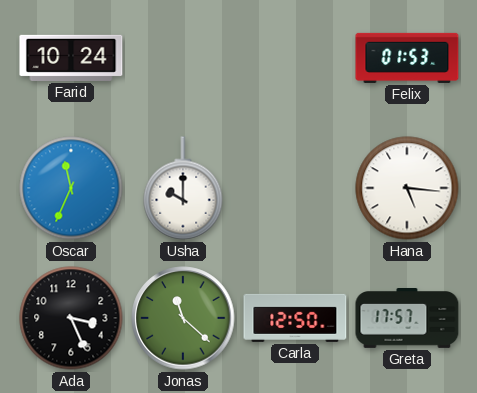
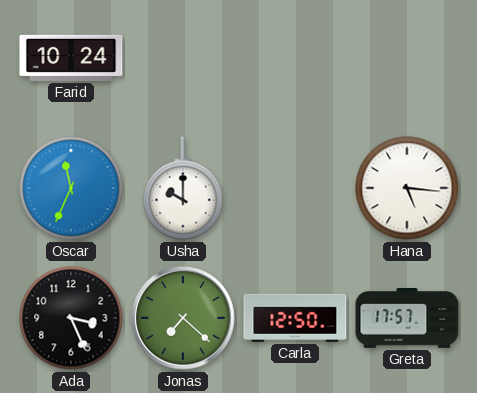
Felix: 01:53 -> none (407, 58)
Jonas: 11:22 -> 7:22 (183, 318)
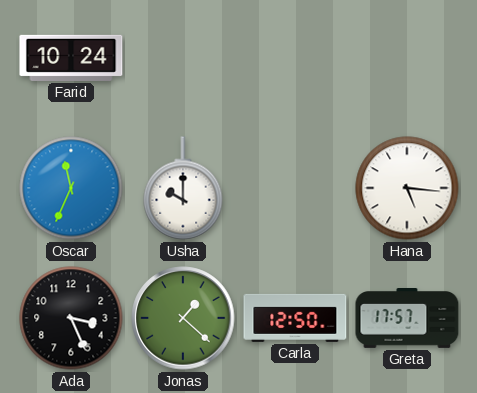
Jonas: 7:22 -> 1:22 (183, 318)
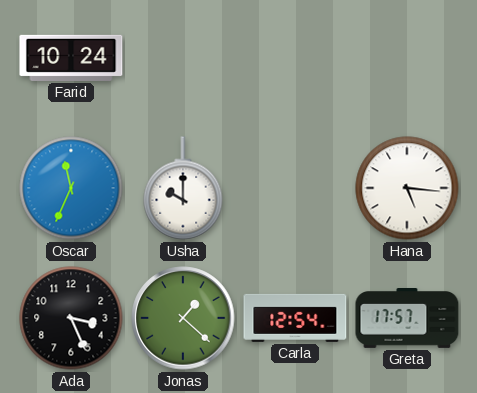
Carla: 12:50 -> 12:54 (295, 318)
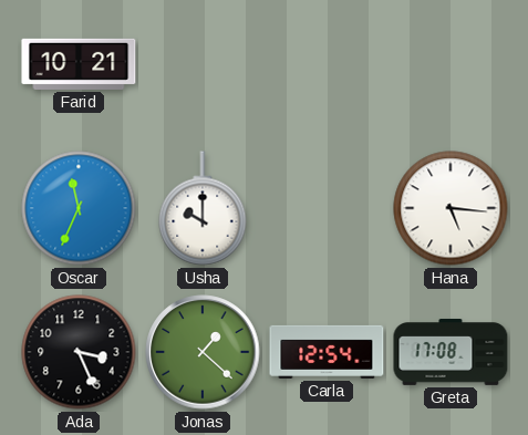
Farid: 10:24 -> 10:21 (79, 64)
Greta: 17:57 -> 17:08 (451, 353)
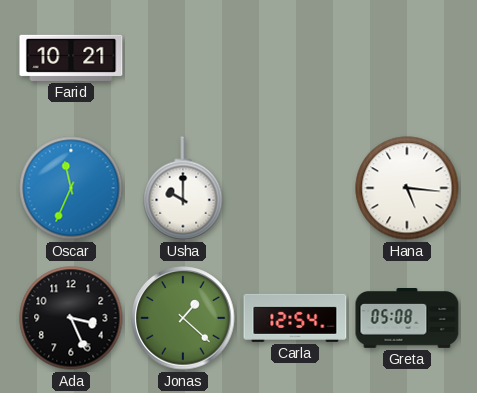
Greta: 17:08 -> 05:08 (407, 319)
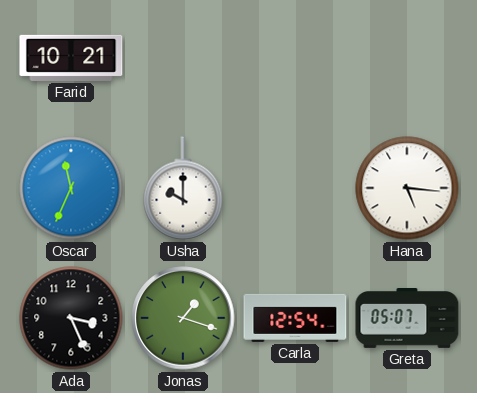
Jonas: 1:22 -> 1:18 (183, 318)
Greta: 05:08 -> 05:07 (407, 319)
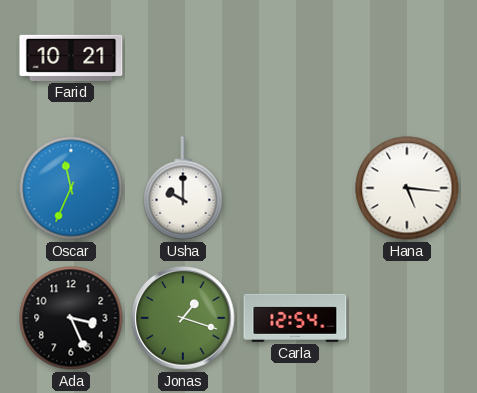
Greta: 05:07 -> none (407, 319)
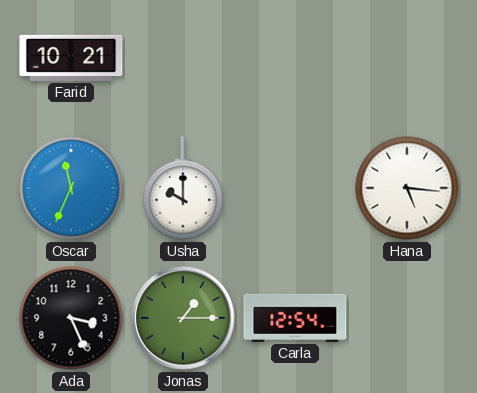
Jonas: 1:18 -> 1:15 (183, 318)
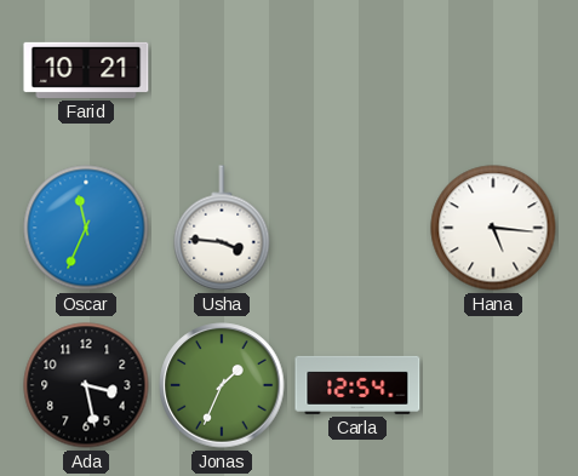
Usha: 10:00 -> 3:46 (222, 228)
Ada: 3:26 -> 3:28 (86, 385)
Jonas: 1:15 -> 1:34 (222, 385)
